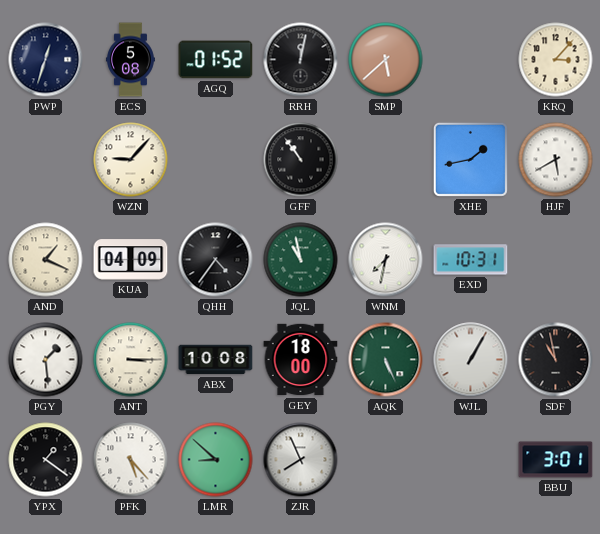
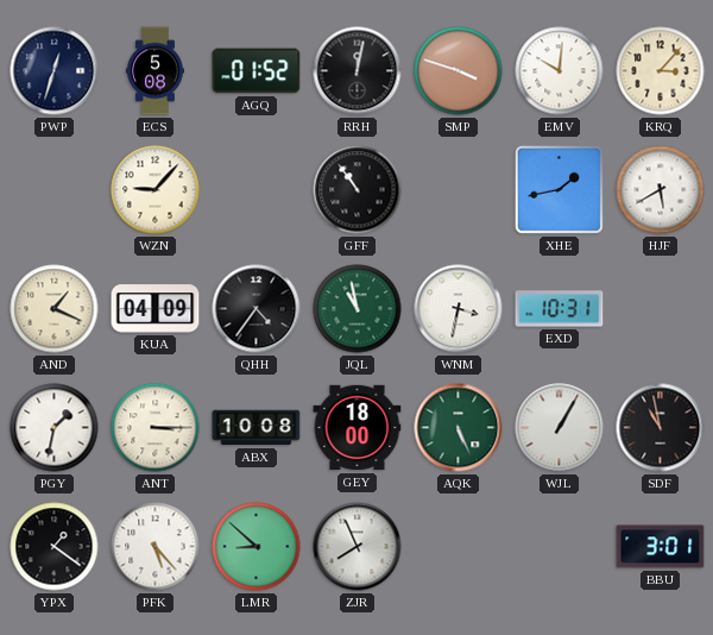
SMP: 5:38 -> 3:48 (459, 71)
EMV: none -> 10:01 (560, 71)
WNM: 7:32 -> 3:32 (459, 309)
PGY: 1:29 -> 1:32 (55, 428)
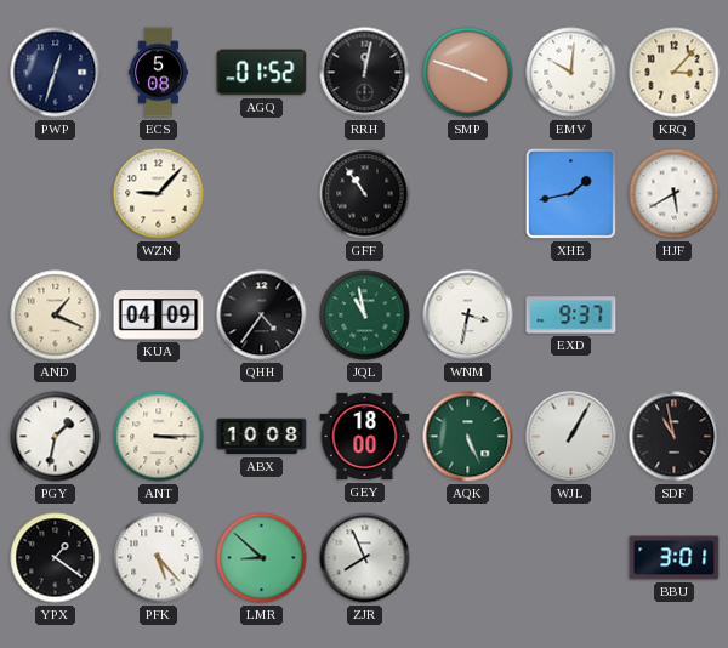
EXD: 10:31 -> 9:37 (571, 316)
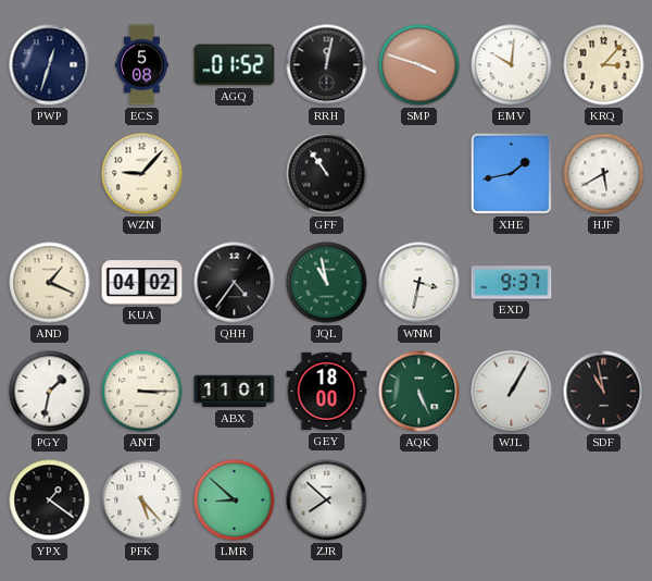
KUA: 04:09 -> 04:02 (142, 283)
ABX: 10:08 -> 11:01 (235, 392)
ZJR: 7:56 -> 7:52 (327, 500)
BBU: 3:01 -> none (675, 558)
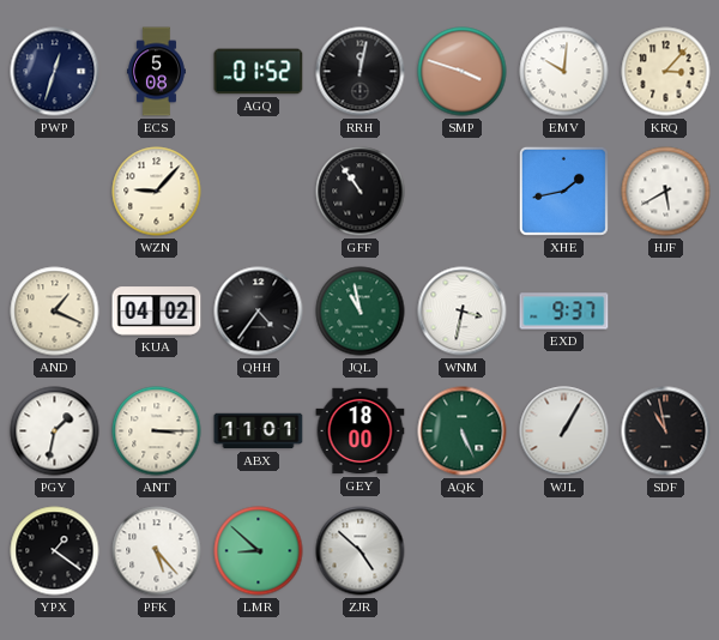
ZJR: 7:52 -> 4:52 (361, 551)
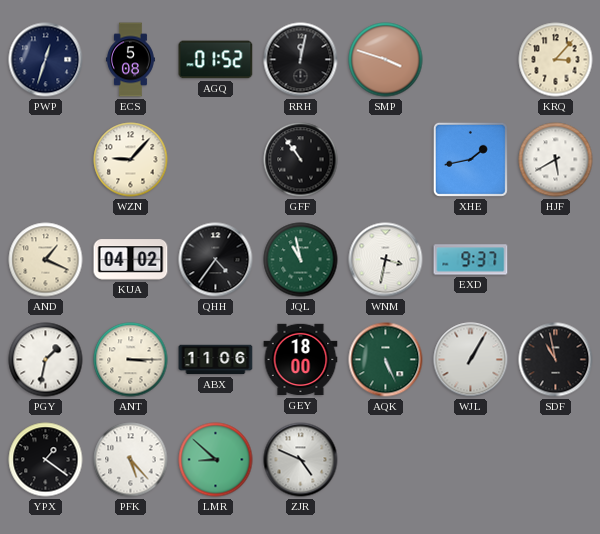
EMV: 10:01 -> none (564, 72)
ABX: 11:01 -> 11:06 (216, 360)
ZJR: 4:52 -> 4:49 (301, 460)
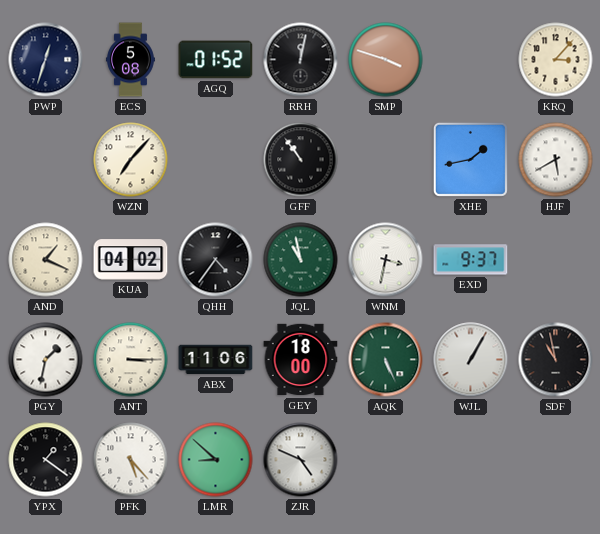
WZN: 9:07 -> 7:07 (131, 160)
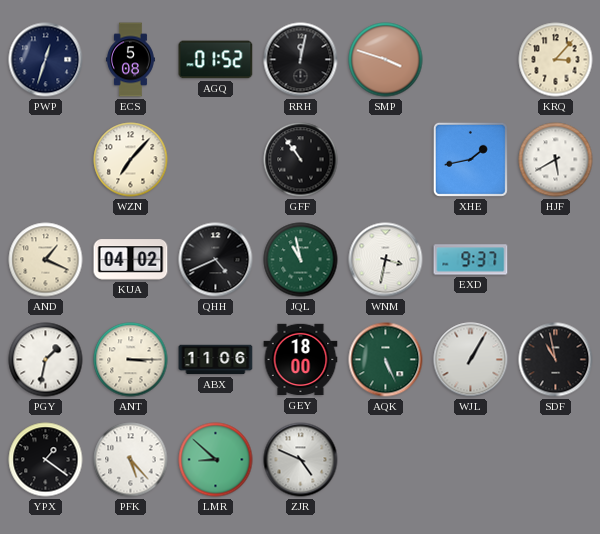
QHH: 4:36 -> 4:41 (216, 260)
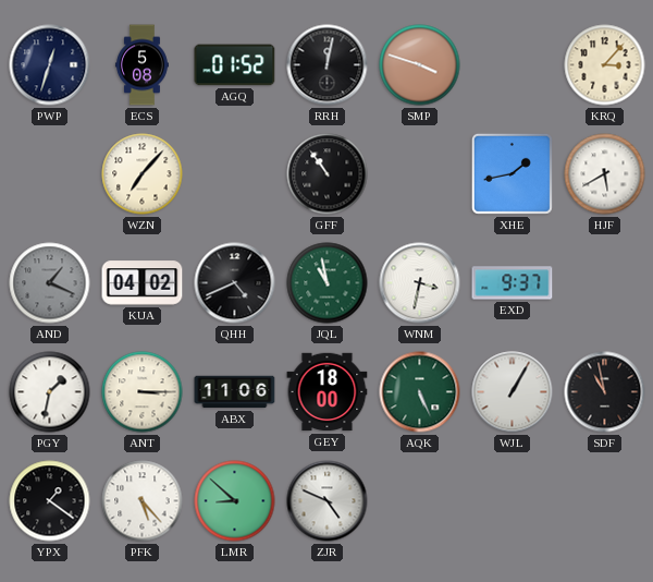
AND dial: cream -> grey (50, 283)
